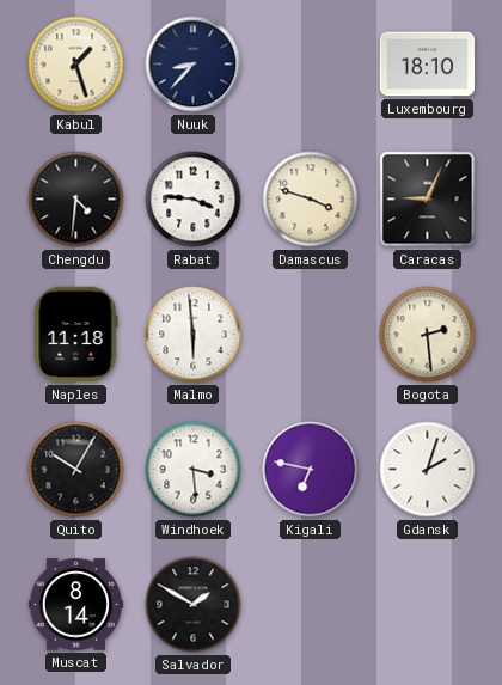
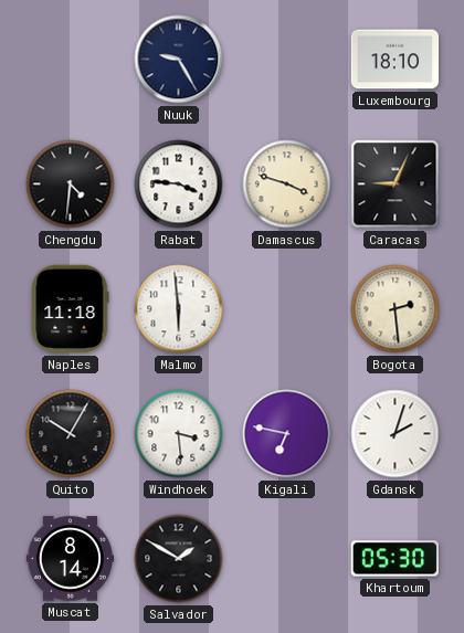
Kabul: 1:27 -> none (76, 65)
Nuuk: 8:37 -> 9:25 (179, 60)
Khartoum: none -> 05:30 (394, 559)
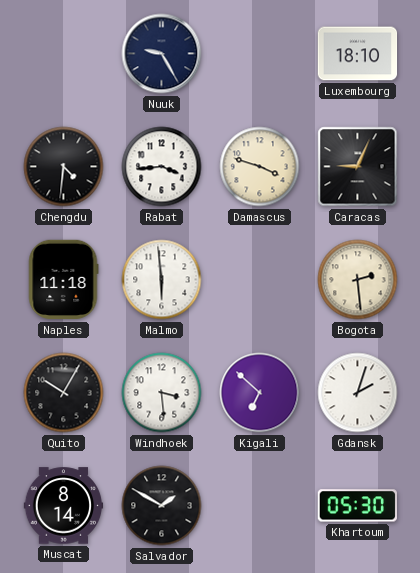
Rabat: 3:46 -> 3:44 (162, 167)
Kigali: 6:47 -> 6:52 (260, 393)
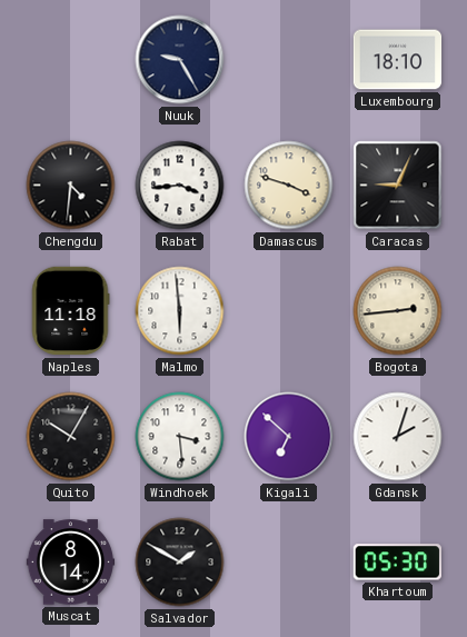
Bogota: 2:29 -> 2:44 (398, 311)
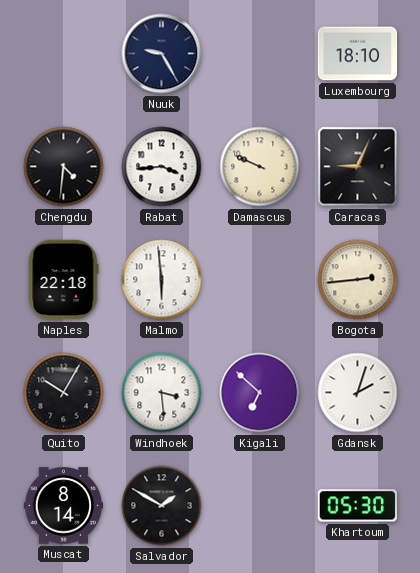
Damascus: 3:48 -> 9:49 (260, 167)
Naples: 11:18 -> 22:18 (63, 280)
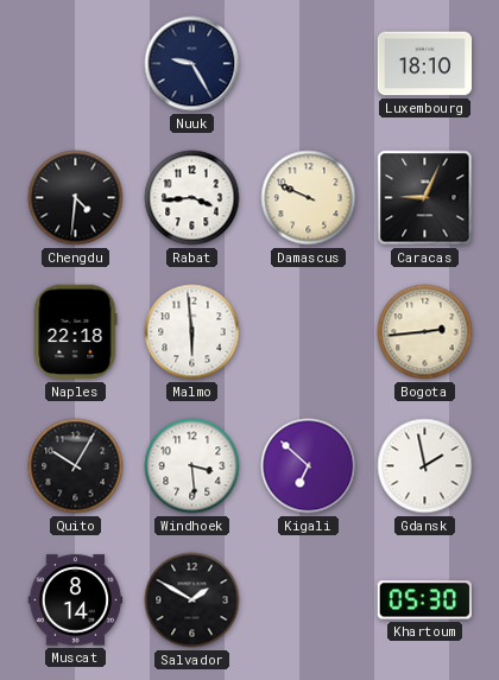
Gdansk: 2:03 -> 1:58 (425, 466)
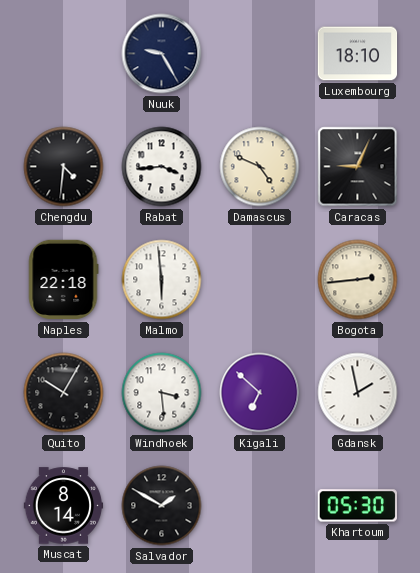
Damascus: 9:49 -> 4:49 (260, 167)
